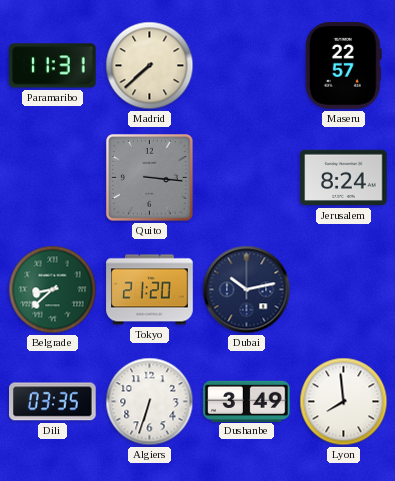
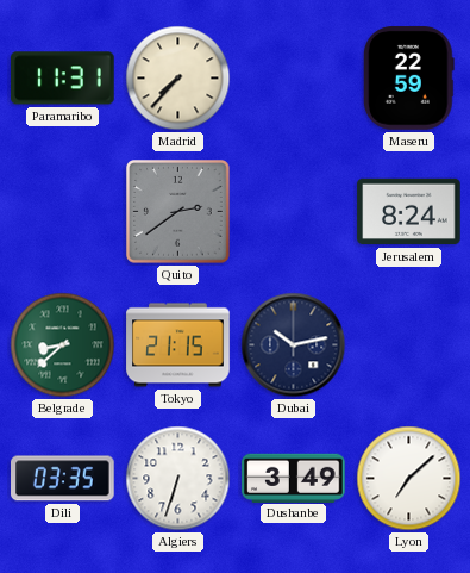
Madrid: 7:38 -> 7:37 (178, 79)
Maseru: 22:57 -> 22:59 (408, 79)
Quito: 3:16 -> 2:39 (178, 212)
Tokyo: 21:20 -> 21:15 (178, 345)
Lyon: 7:59 -> 7:08 (409, 479)
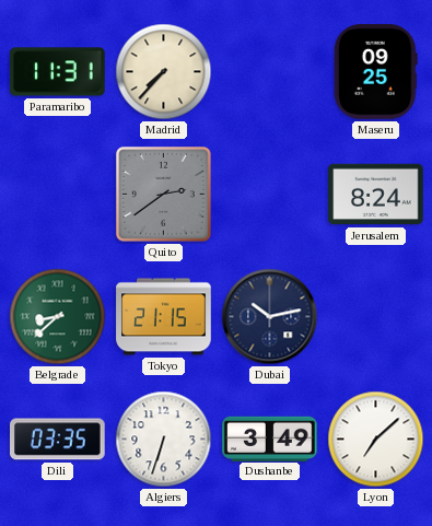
Maseru: 22:59 -> 09:25 (375, 72)
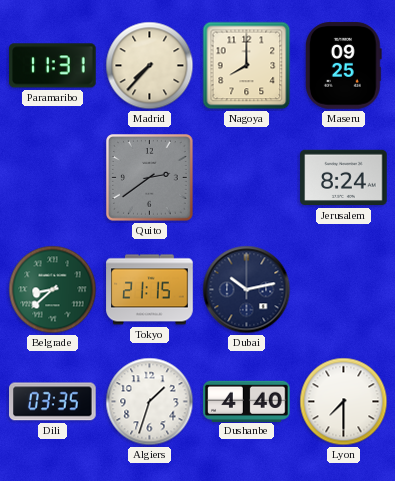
Nagoya: none -> 8:00 (247, 66)
Algiers: 6:33 -> 1:33 (150, 402)
Dushanbe: 3:49 -> 4:40 (247, 401)
Lyon: 7:08 -> 7:30 (344, 402)
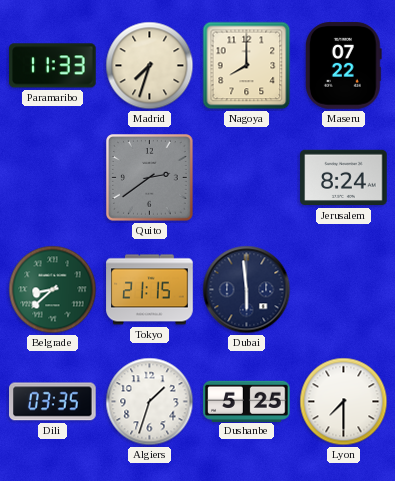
Paramaribo: 11:31 -> 11:33 (53, 66)
Madrid: 7:37 -> 7:33 (150, 66)
Maseru: 09:25 -> 07:22 (343, 66)
Dubai: 10:13 -> 5:59 (247, 290)
Dushanbe: 4:40 -> 5:25 (247, 401)
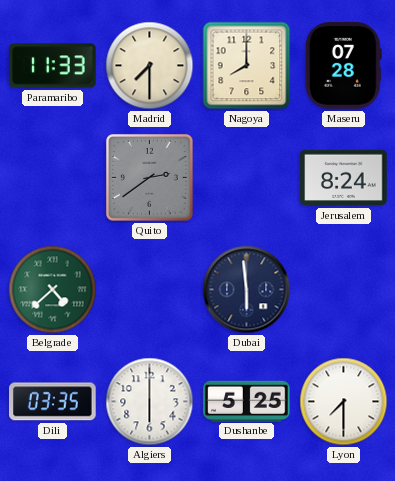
Madrid: 7:33 -> 7:30 (150, 66)
Maseru: 07:22 -> 07:28 (343, 66)
Belgrade: 8:38 -> 4:38 (53, 290)
Tokyo: 21:15 -> none (150, 290)
Algiers: 1:33 -> 6:00 (150, 402)
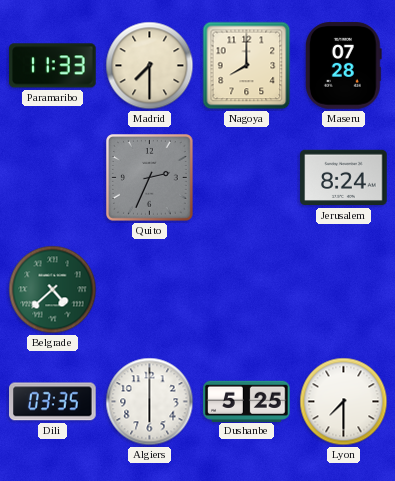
Quito: 2:39 -> 2:34 (150, 178)
Dubai: 5:59 -> none (247, 290)
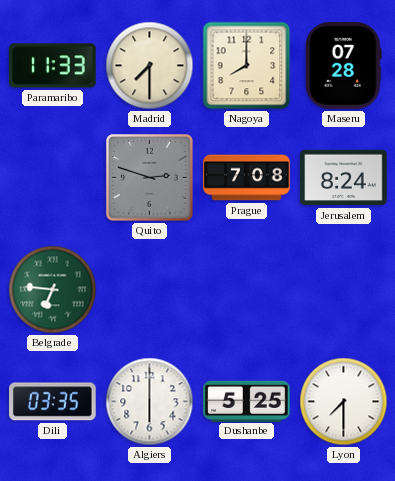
Quito: 2:34 -> 2:48 (150, 178)
Prague: none -> 7:08 (247, 178)
Belgrade: 4:38 -> 6:46 (53, 290)
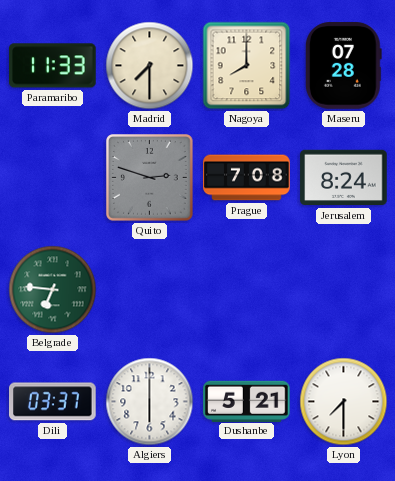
Dili: 03:35 -> 03:37 (53, 402)
Dushanbe: 5:25 -> 5:21 (247, 401)
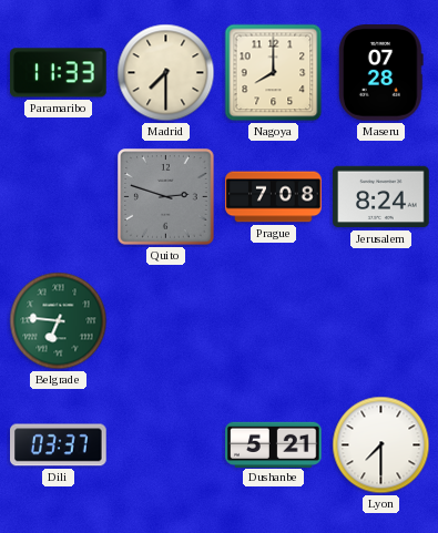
Algiers: 6:00 -> none (150, 402)
